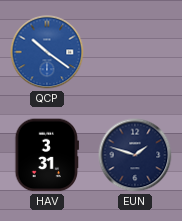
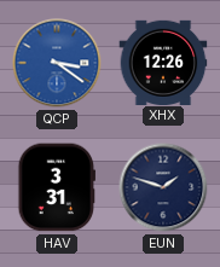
QCP: 10:21 -> 3:21 (57, 63)
XHX: none -> 12:26 (163, 62)
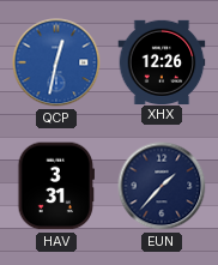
QCP: 3:21 -> 12:32 (56, 62)
EUN: 1:48 -> 1:37 (162, 186)
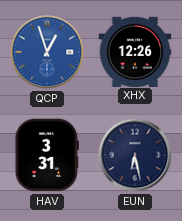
QCP: 12:32 -> 12:57 (47, 52)
EUN: 1:37 -> 6:28 (135, 155)
